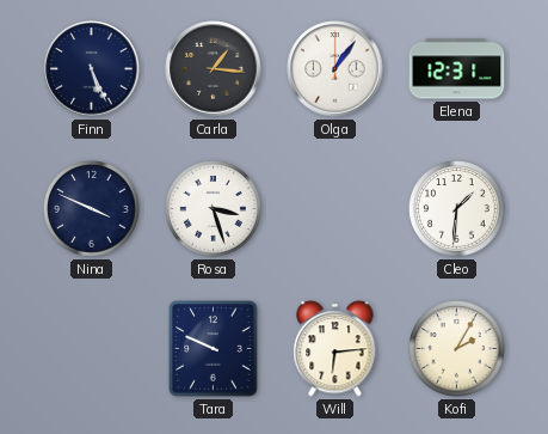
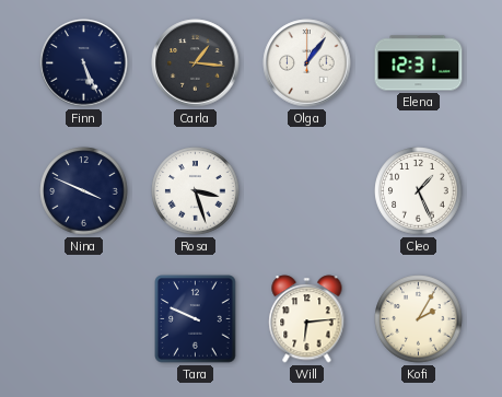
Cleo: 1:31 -> 1:26 (419, 191)
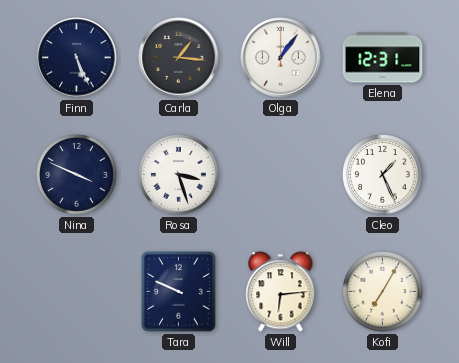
Kofi: 2:05 -> 7:05 (383, 292)
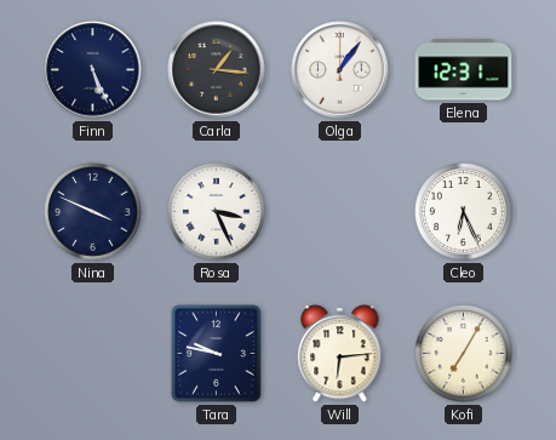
Rosa: 3:27 -> 3:26 (217, 212)
Cleo: 1:26 -> 6:26 (464, 212)
Tara: 9:49 -> 9:47 (217, 354)
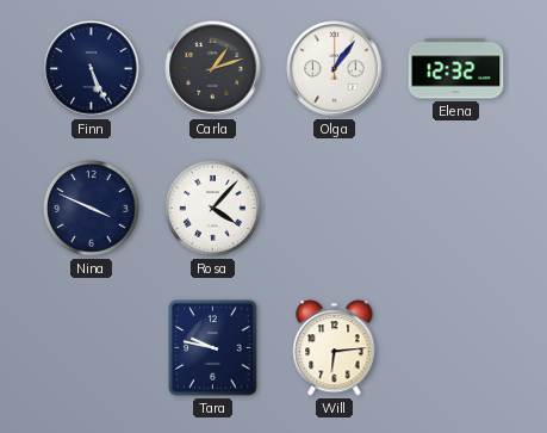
Carla: 1:16 -> 1:12 (213, 69)
Elena: 12:31 -> 12:32 (456, 69)
Rosa: 3:26 -> 4:07 (213, 209)
Cleo: 6:26 -> none (464, 212)
Kofi: 7:05 -> none (464, 354)
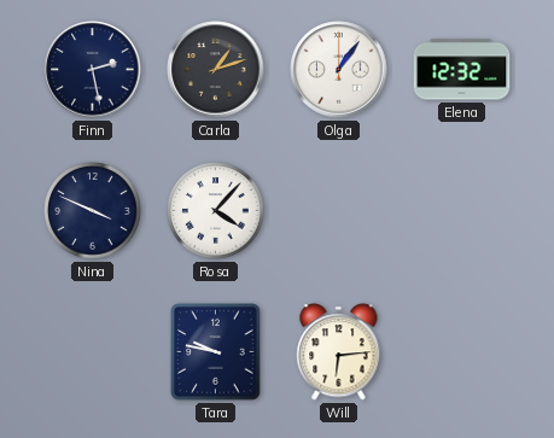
Finn: 5:26 -> 2:28 (93, 70)
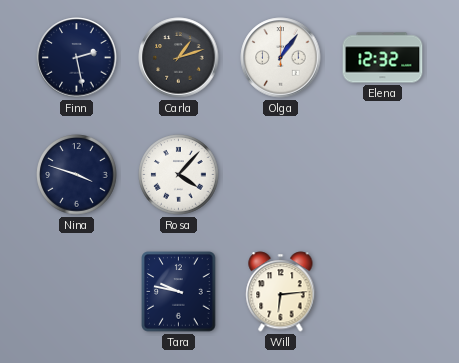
Nina: 3:49 -> 3:48 (77, 175)
